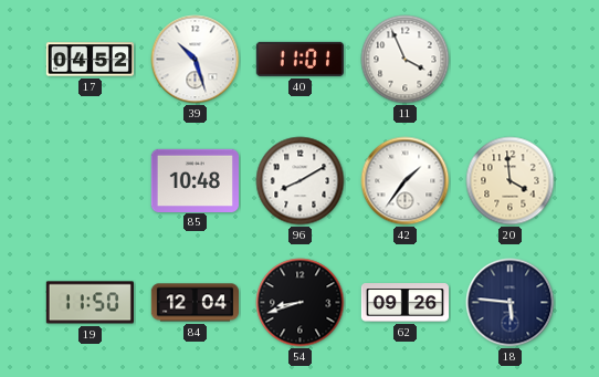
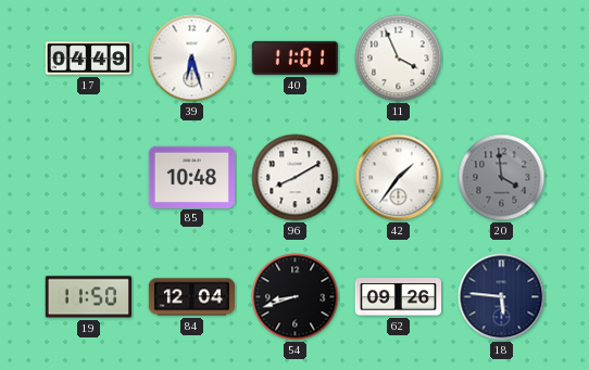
17: 04:52 -> 04:49 (88, 59)
39: 10:27 -> 6:27 (192, 59)
20 dial: cream -> grey (502, 178)
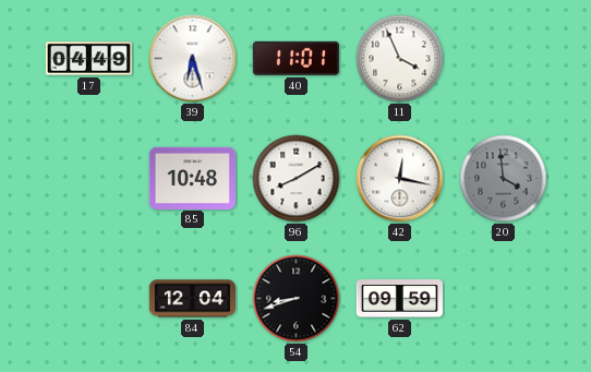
42: 1:36 -> 12:17 (400, 179)
19: 11:50 -> none (88, 297)
62: 09:26 -> 09:59 (399, 299)
18: 5:46 -> none (502, 297)
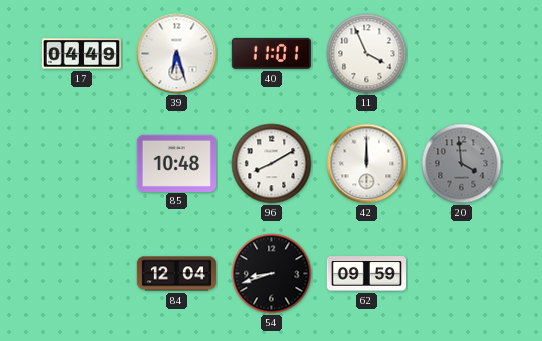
42: 12:17 -> 12:00 (367, 164)
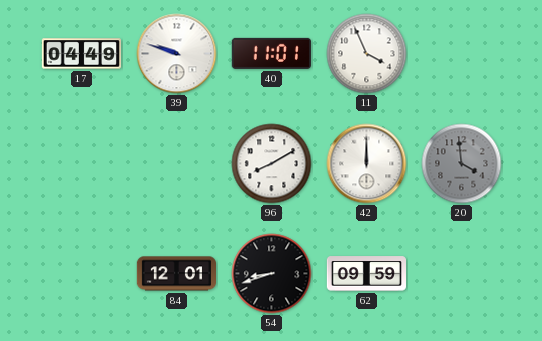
39: 6:27 -> 9:48 (177, 54)
85: 10:48 -> none (176, 163)
84: 12:04 -> 12:01 (176, 274)
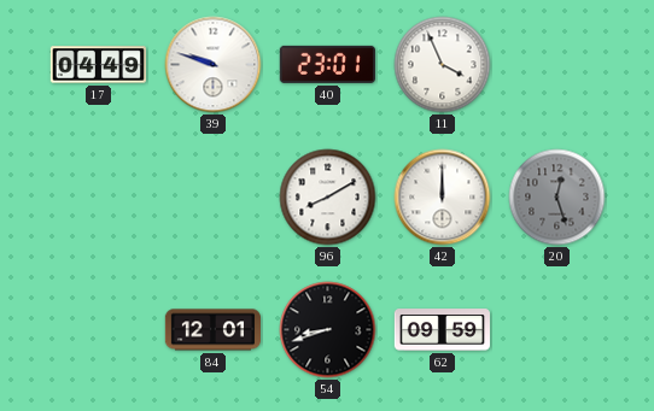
40: 11:01 -> 23:01 (327, 64)
20: 3:59 -> 12:27 (557, 198)
